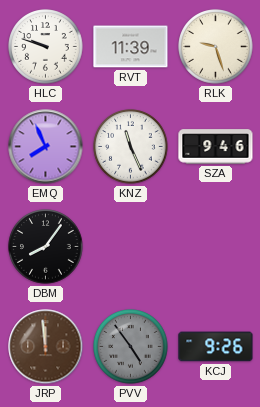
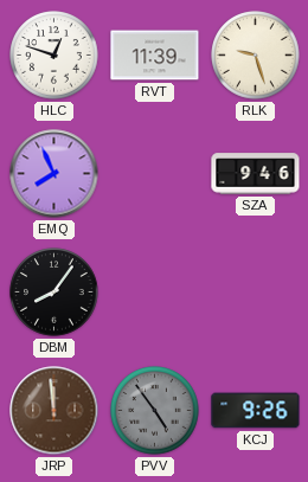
HLC: 9:48 -> 12:48 (54, 56)
KNZ: 11:26 -> none (131, 147)
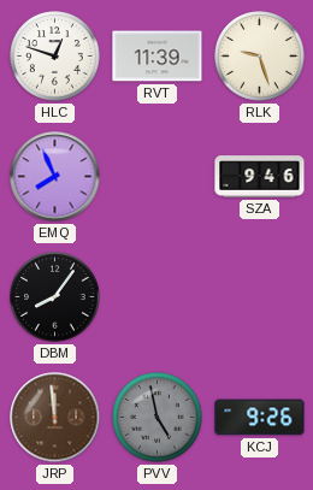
PVV: 4:54 -> 4:58 (158, 418)
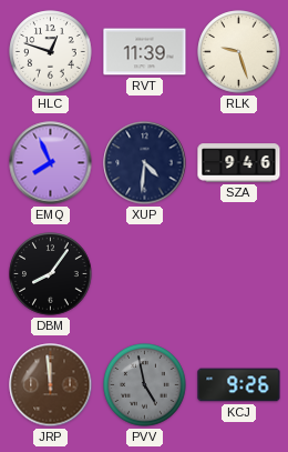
XUP: none -> 4:31 (145, 163)
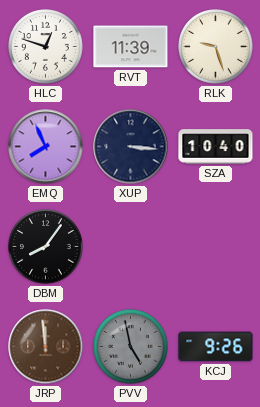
XUP: 4:31 -> 3:16 (131, 147)
SZA: 9:46 -> 10:40 (216, 147)
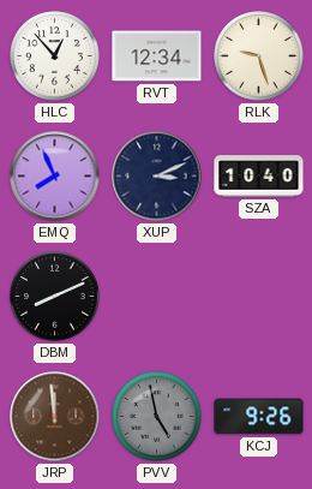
HLC: 12:48 -> 12:53 (55, 56)
RVT: 11:39 -> 12:34 (157, 56)
XUP: 3:16 -> 3:11 (157, 177)
DBM: 8:06 -> 8:11 (55, 297)
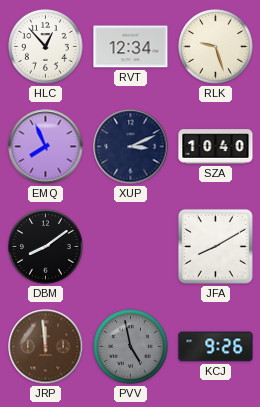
DBM: 8:11 -> 8:09 (46, 247)
JFA: none -> 8:10 (215, 246)
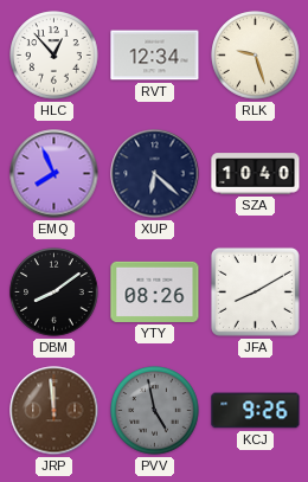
XUP: 3:11 -> 6:22 (155, 174)
YTY: none -> 08:26 (155, 291)
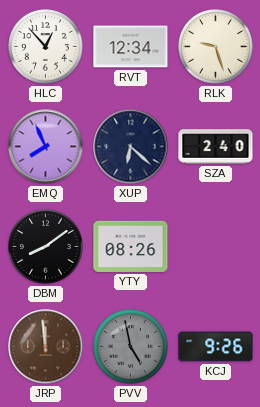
SZA: 10:40 -> 2:40 (216, 147)
JFA: 8:10 -> none (255, 291)
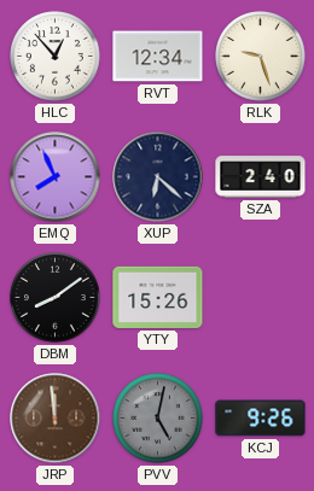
YTY: 08:26 -> 15:26 (158, 297)
PVV: 4:58 -> 5:02 (158, 419)
